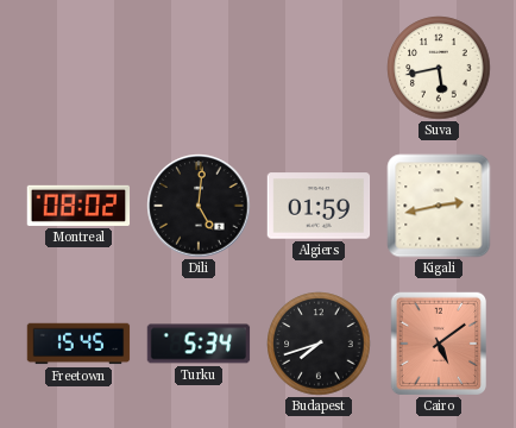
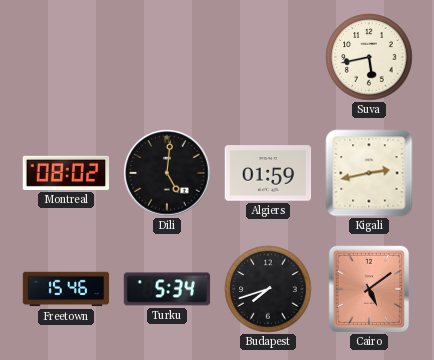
Freetown: 15:45 -> 15:46 (66, 289)
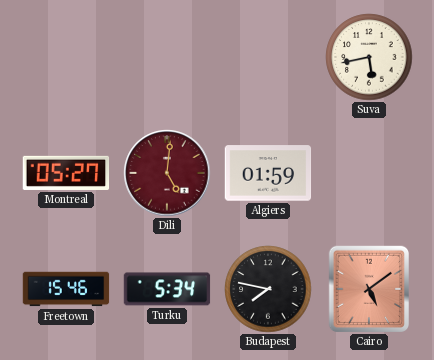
Montreal: 08:02 -> 05:27 (66, 173)
Dili dial: black -> burgundy (167, 173)
Kigali: 2:43 -> none (369, 173)
Budapest: 7:42 -> 7:47 (268, 289)
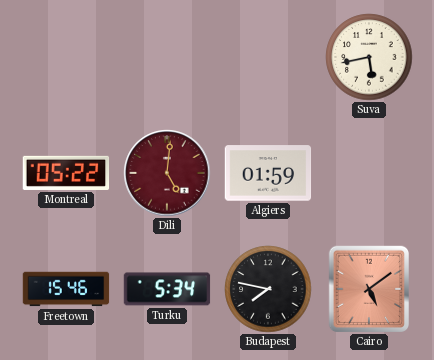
Montreal: 05:27 -> 05:22 (66, 173)
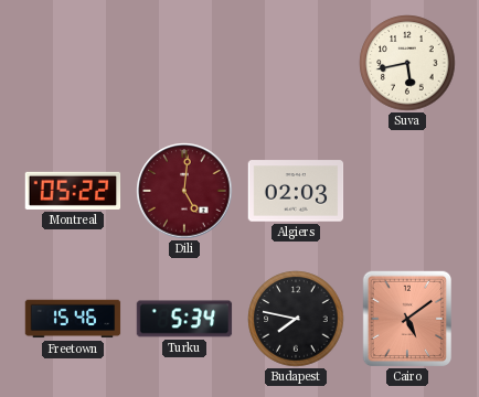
Algiers: 01:59 -> 02:03 (296, 191)
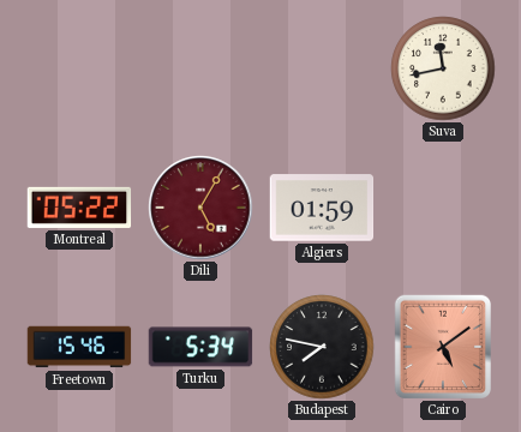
Suva: 5:43 -> 11:43 (443, 68)
Dili: 5:01 -> 5:05 (200, 208)
Algiers: 02:03 -> 01:59 (322, 208)
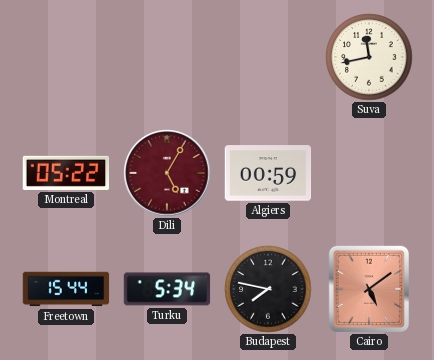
Algiers: 01:59 -> 00:59 (268, 173)
Freetown: 15:46 -> 15:44 (66, 289)
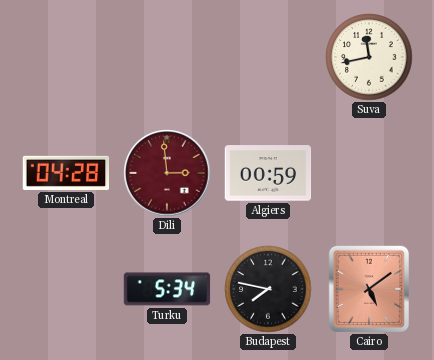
Montreal: 05:22 -> 04:28 (66, 173)
Dili: 5:05 -> 2:59 (167, 173)
Freetown: 15:44 -> none (66, 289)
